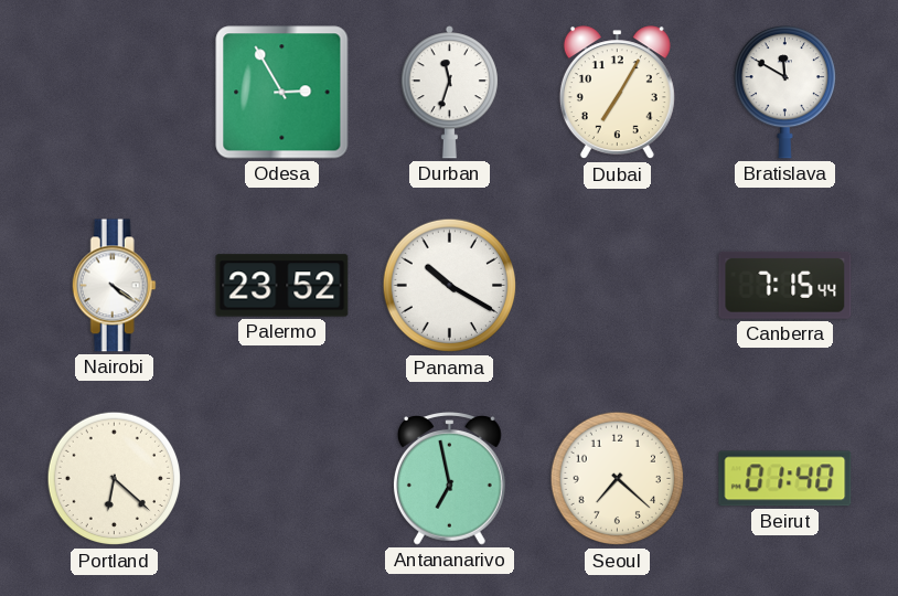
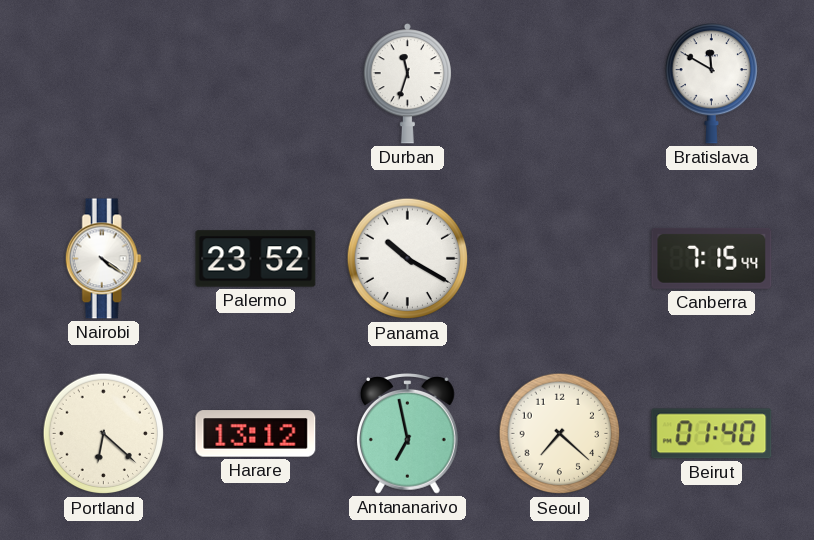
Odesa: 2:55 -> none (282, 93)
Dubai: 7:05 -> none (617, 93)
Harare: none -> 13:12 (256, 434)
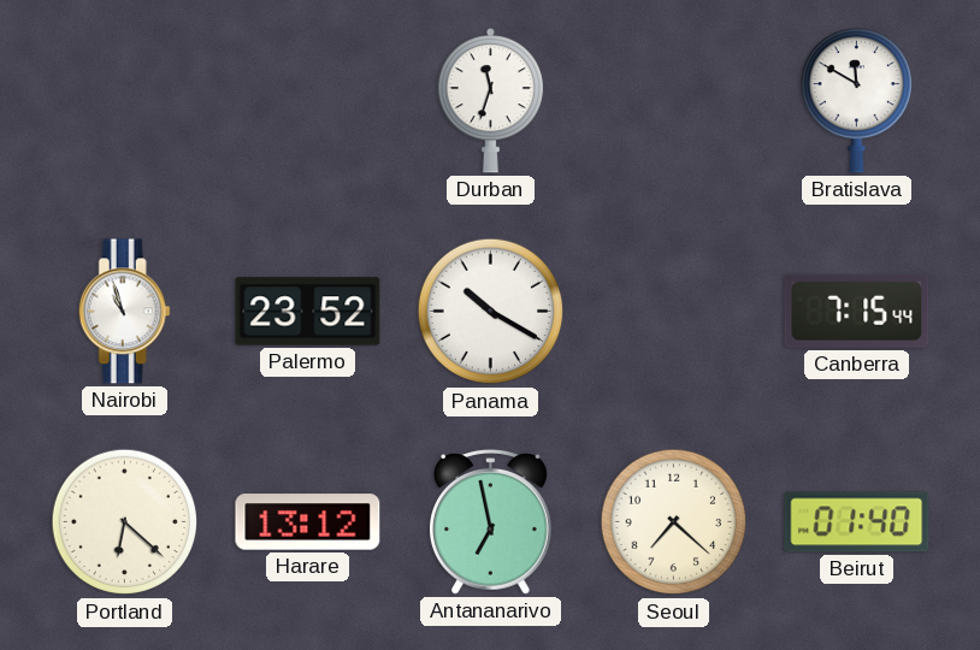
Nairobi: 4:21 -> 10:57 (124, 312)
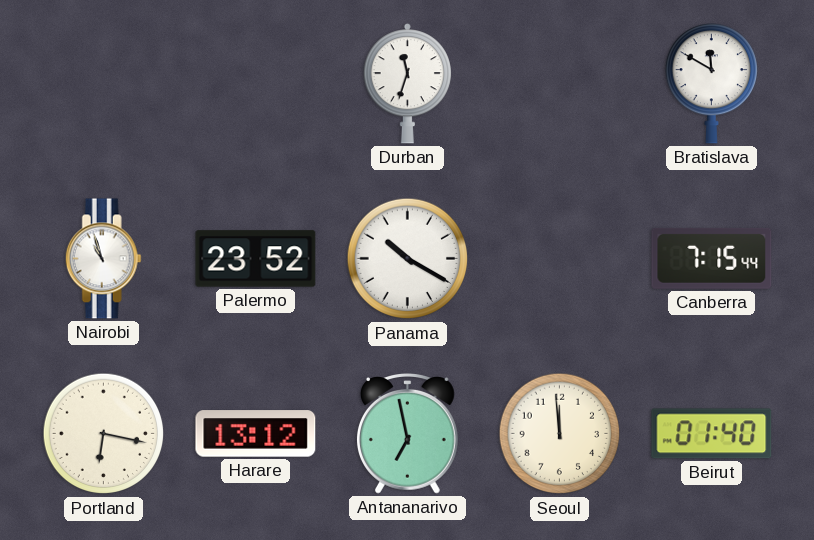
Portland: 6:22 -> 6:17 (104, 434)
Seoul: 7:22 -> 11:59 (560, 434)
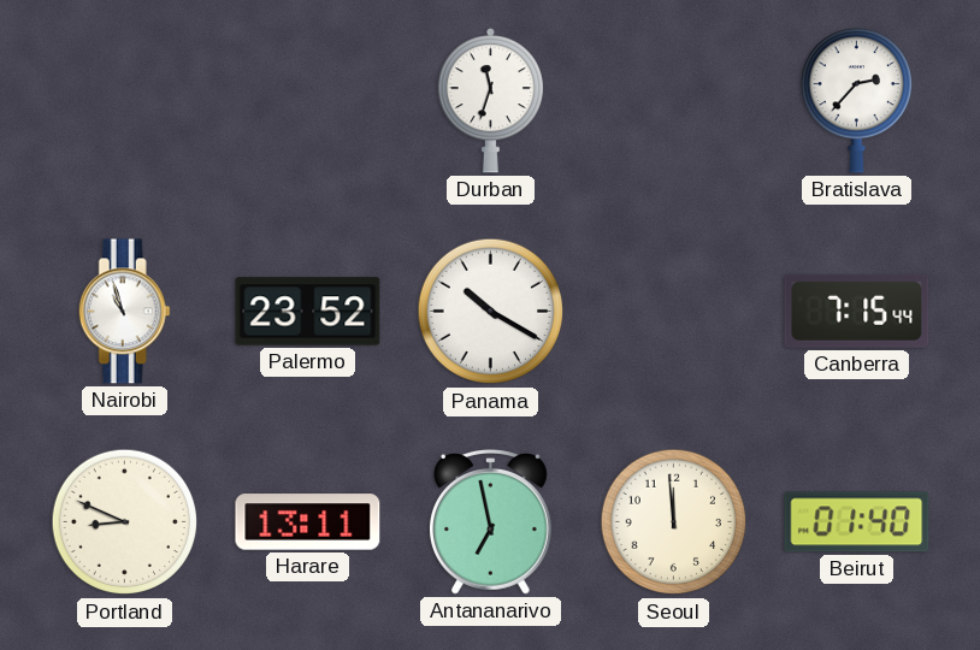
Bratislava: 11:50 -> 2:37 (856, 101)
Portland: 6:17 -> 8:49 (125, 522)
Harare: 13:12 -> 13:11 (308, 522)
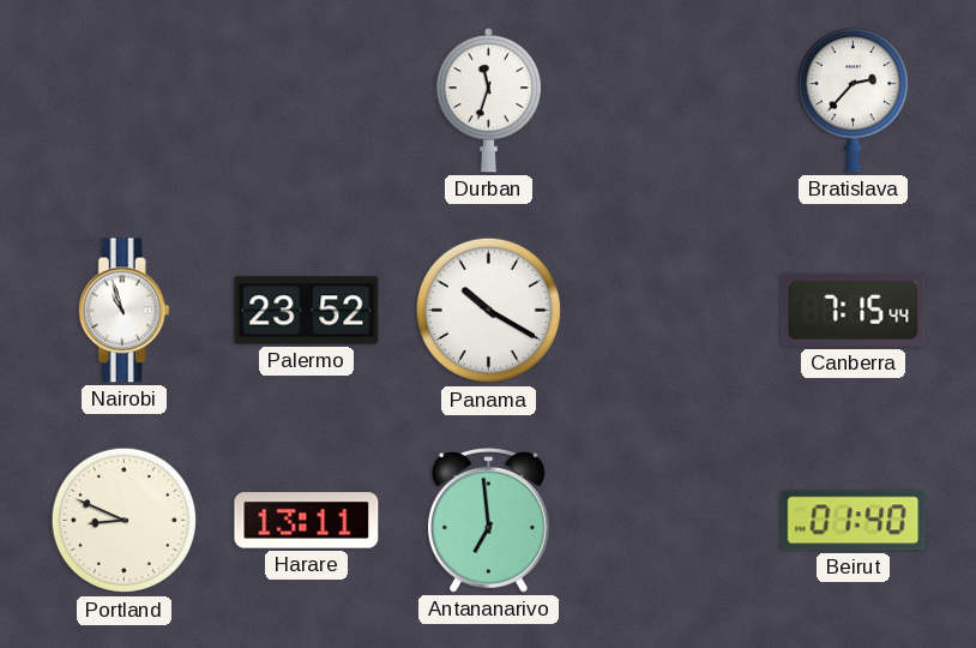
Antananarivo: 6:58 -> 6:59 (488, 521)
Seoul: 11:59 -> none (674, 522)
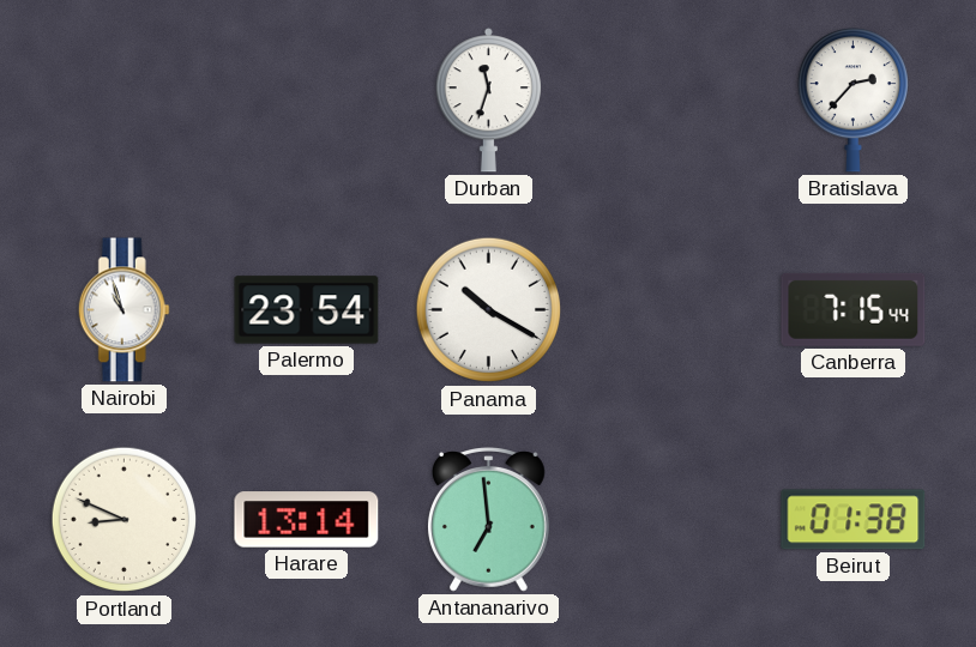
Palermo: 23:52 -> 23:54 (307, 310)
Harare: 13:11 -> 13:14 (307, 520)
Beirut: 01:40 -> 01:38 (854, 520)
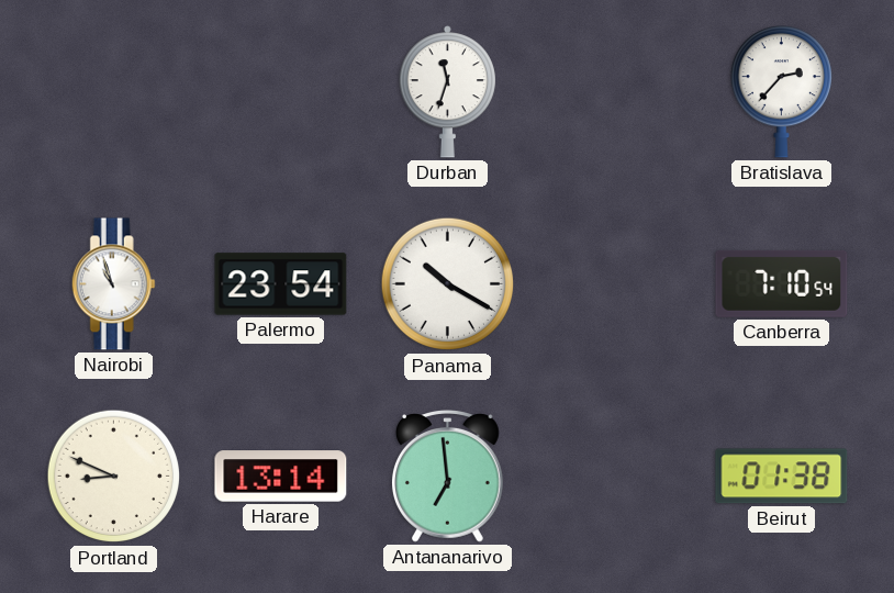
Canberra: 7:15 -> 7:10 (782, 283)
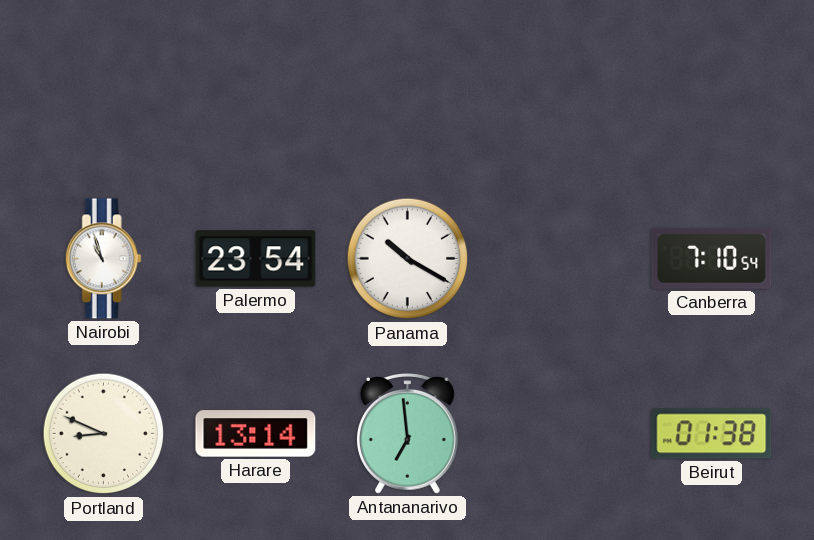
Durban: 11:33 -> none (447, 92)
Bratislava: 2:37 -> none (781, 92)
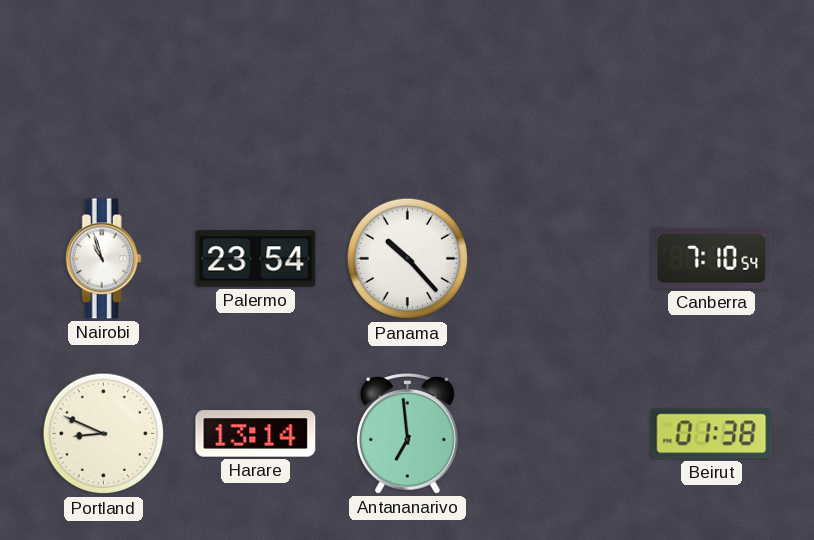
Panama: 10:20 -> 10:23 (408, 259)
